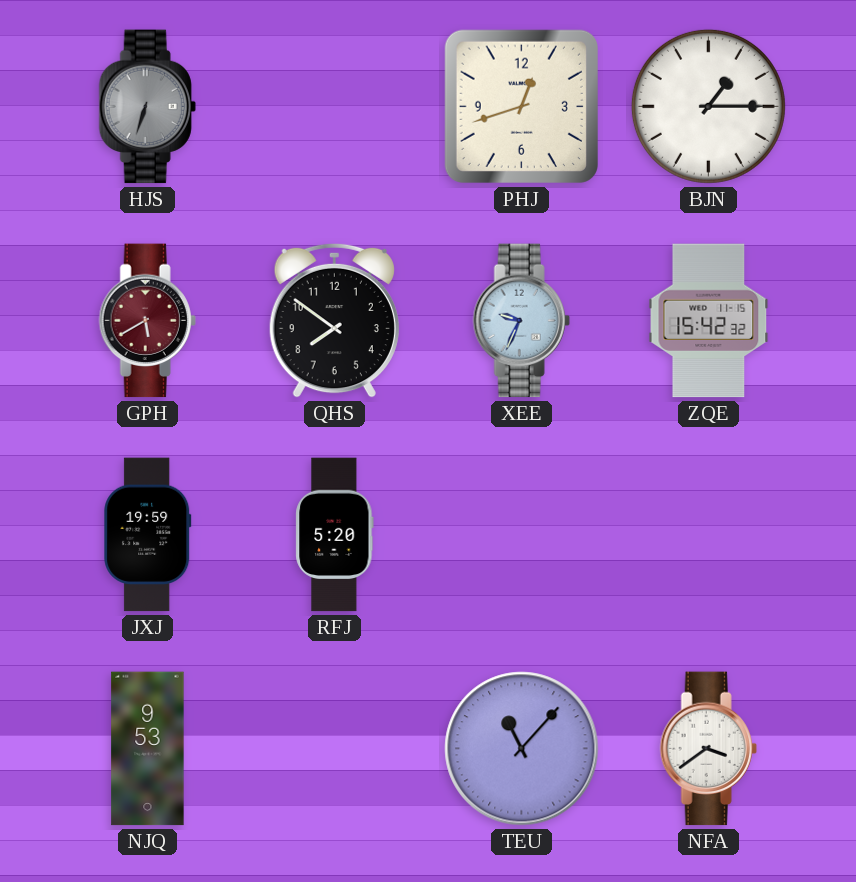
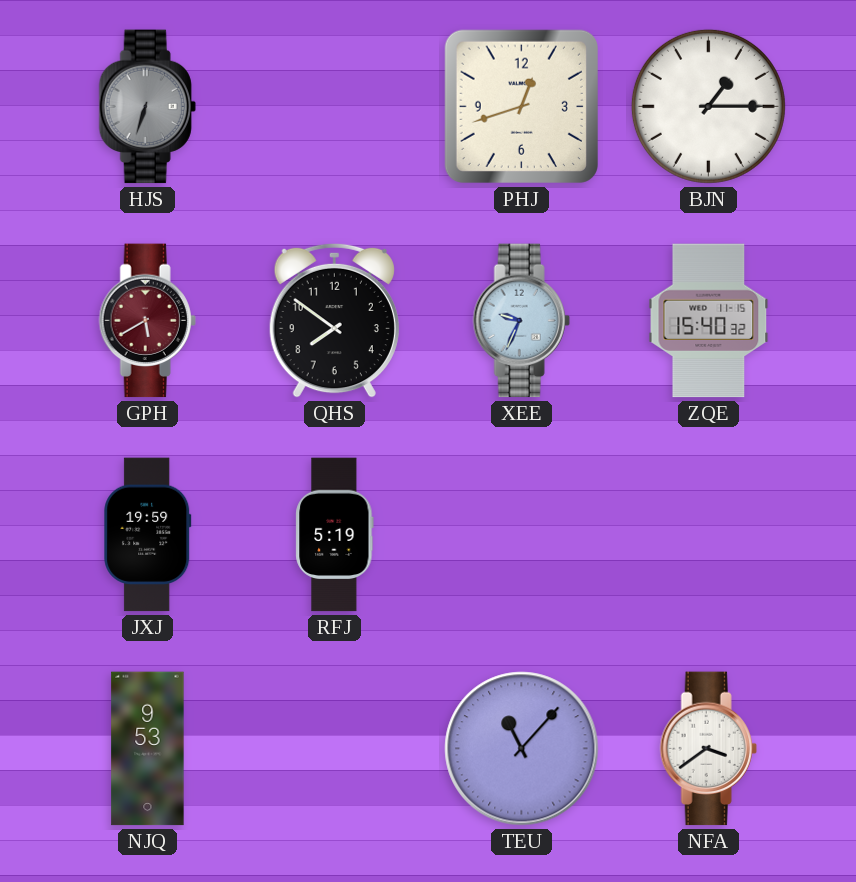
ZQE: 15:42 -> 15:40 (709, 321)
RFJ: 5:20 -> 5:19 (335, 535)
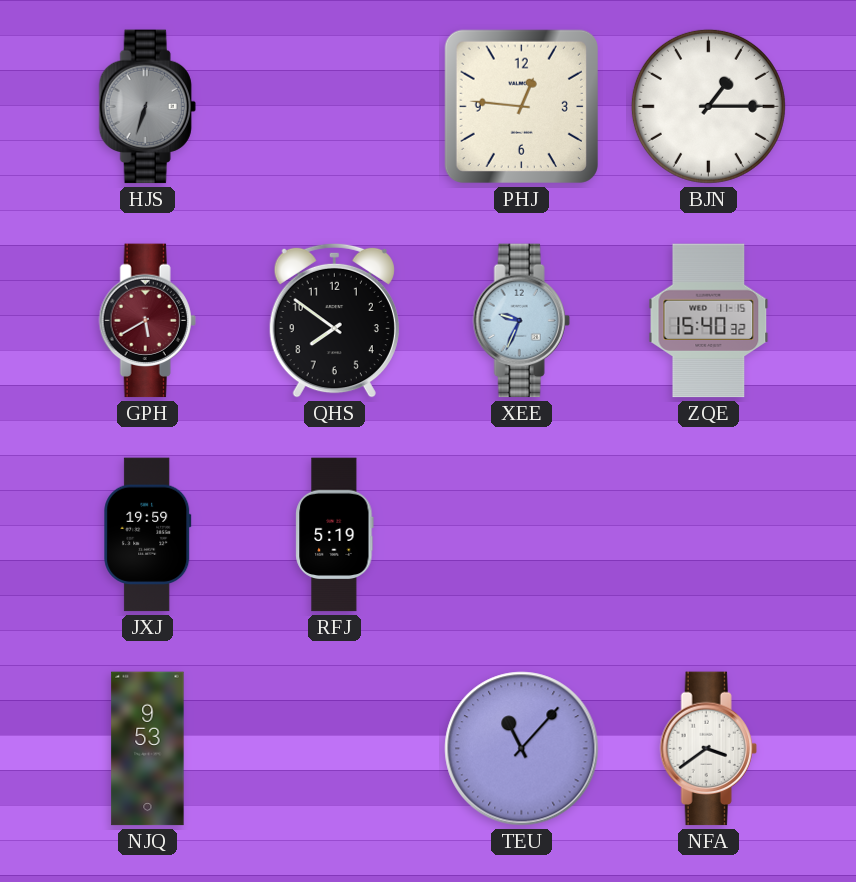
PHJ: 12:42 -> 12:46 (521, 106)
